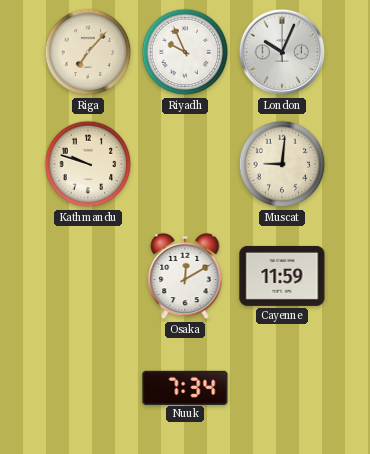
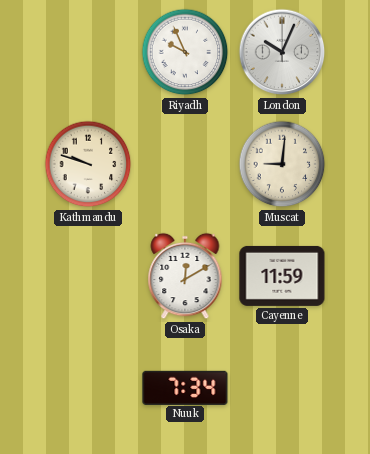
Riga: 7:07 -> none (88, 52)
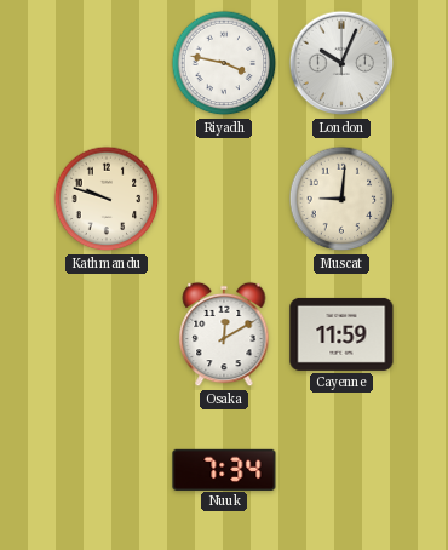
Riyadh: 9:56 -> 3:47 (224, 63)
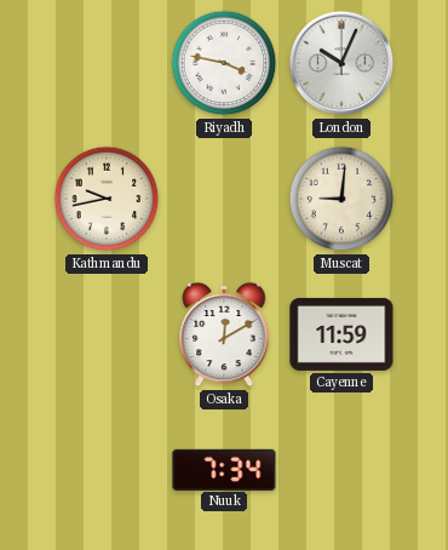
Kathmandu: 9:48 -> 9:43 (107, 199)
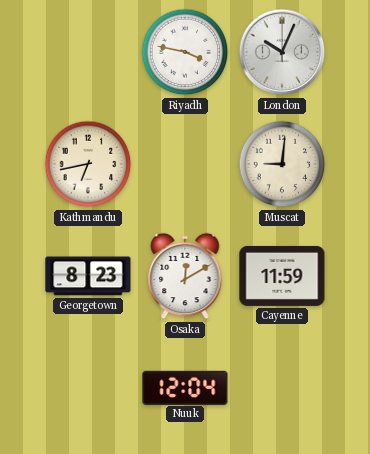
Kathmandu: 9:43 -> 6:43 (88, 164)
Georgetown: none -> 8:23 (88, 276)
Nuuk: 7:34 -> 12:04 (185, 387)
